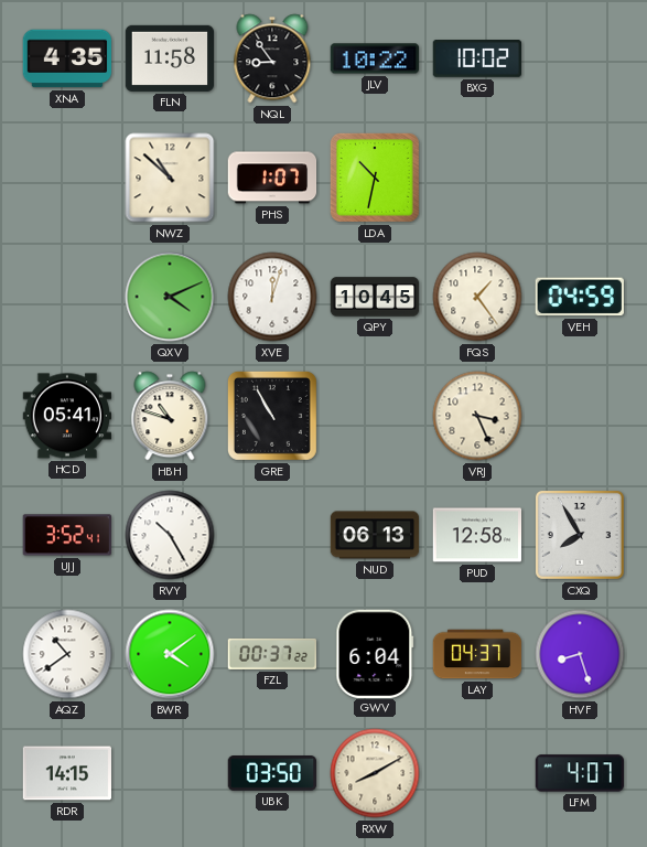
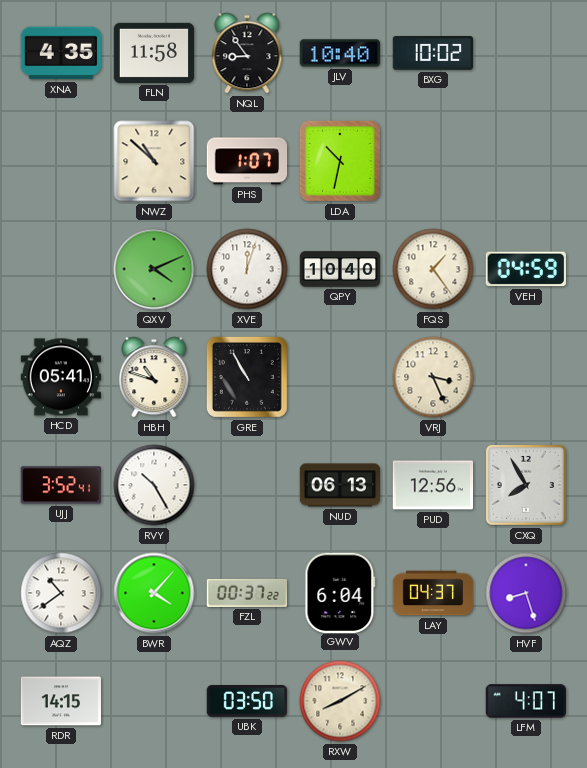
JLV: 10:22 -> 10:40 (339, 53)
QPY: 10:45 -> 10:40 (340, 269)
PUD: 12:58 -> 12:56 (433, 485)
BWR: 4:09 -> 4:07 (154, 593)
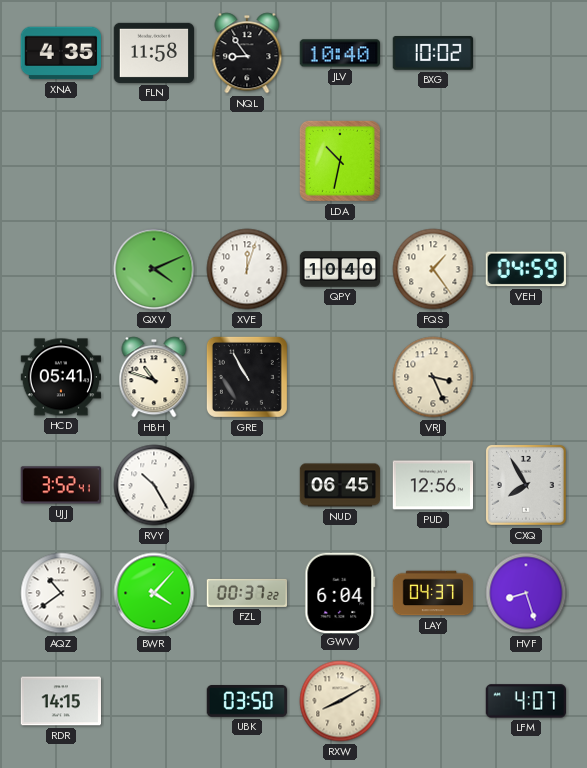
NWZ: 10:52 -> none (154, 161)
PHS: 1:07 -> none (247, 161)
NUD: 06:13 -> 06:45 (340, 485)
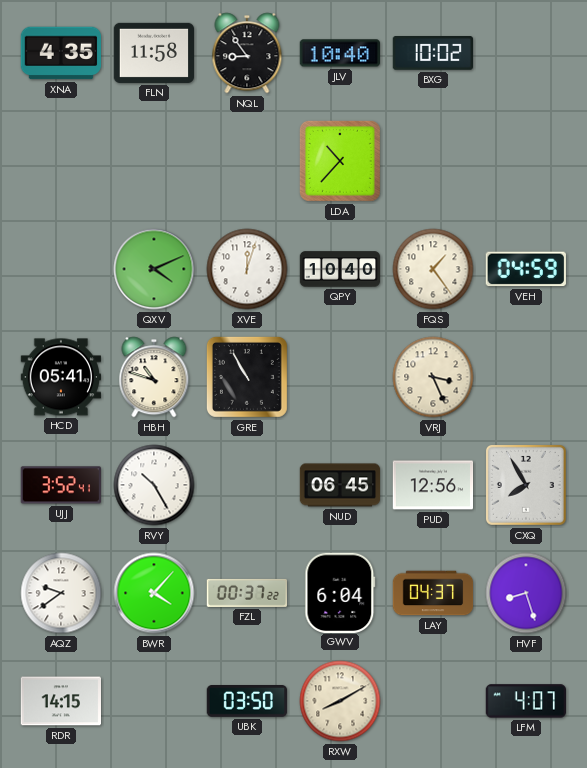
LDA: 10:32 -> 10:37 (340, 161)
AQZ: 10:39 -> 9:39 (61, 593)
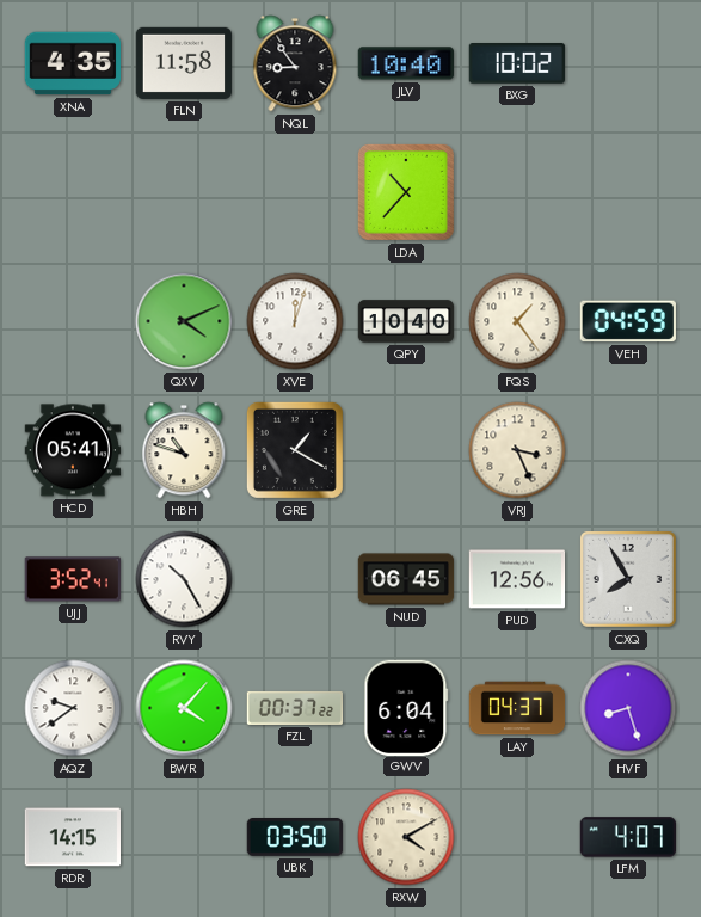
GRE: 10:55 -> 1:20 (295, 450)
RXW: 8:10 -> 4:10 (406, 837)
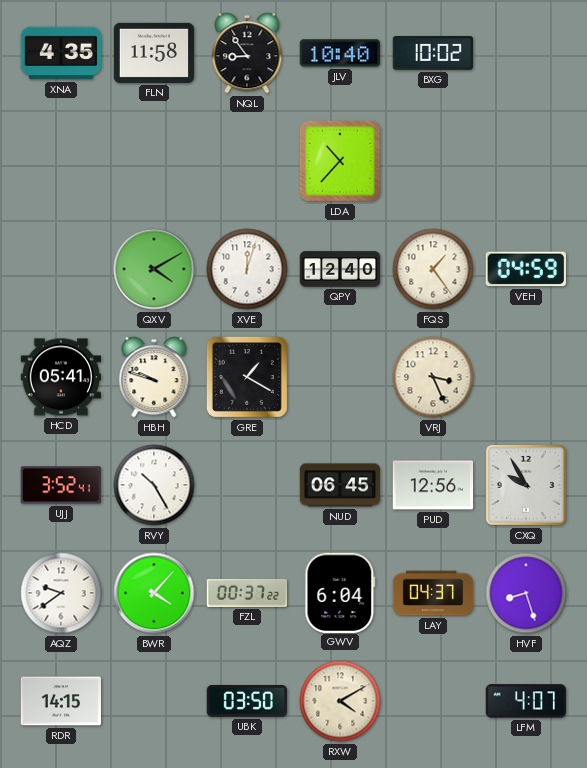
QXV: 4:11 -> 4:10 (154, 269)
QPY: 10:40 -> 12:40 (340, 269)
HBH: 10:48 -> 9:48 (154, 377)
CXQ: 7:55 -> 9:55 (526, 485)
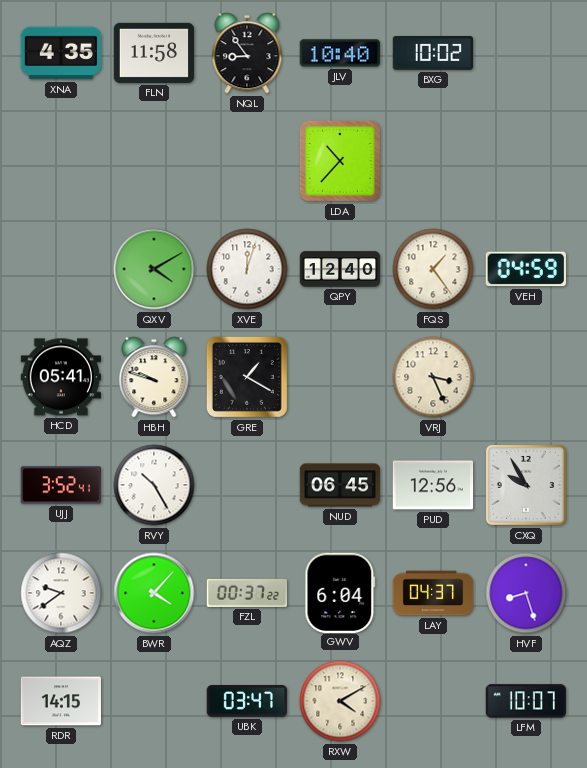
UBK: 03:50 -> 03:47 (247, 702)
LFM: 4:07 -> 10:07 (525, 701)
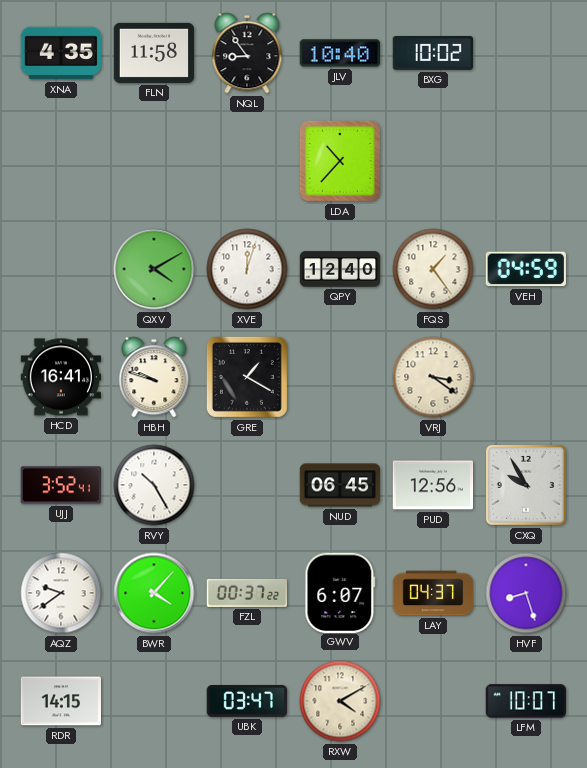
HCD: 05:41 -> 16:41 (60, 377)
VRJ: 3:26 -> 3:21 (433, 377)
GWV: 6:04 -> 6:07 (340, 592)
